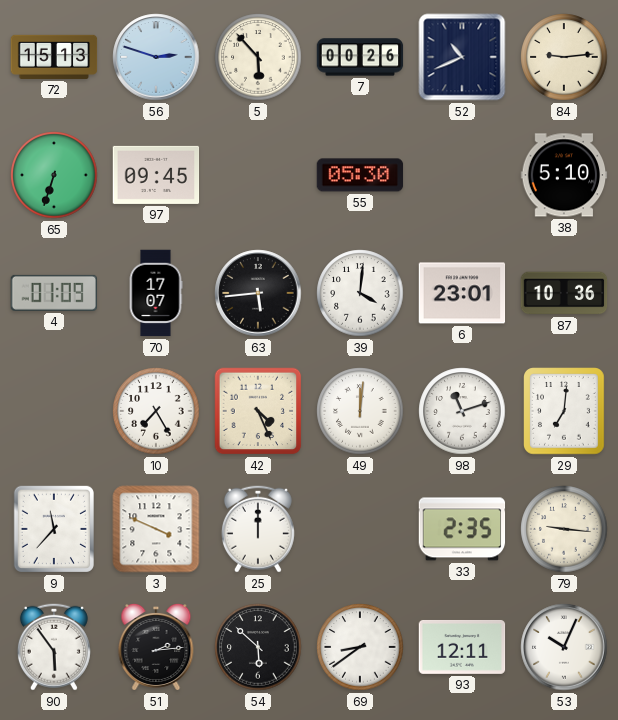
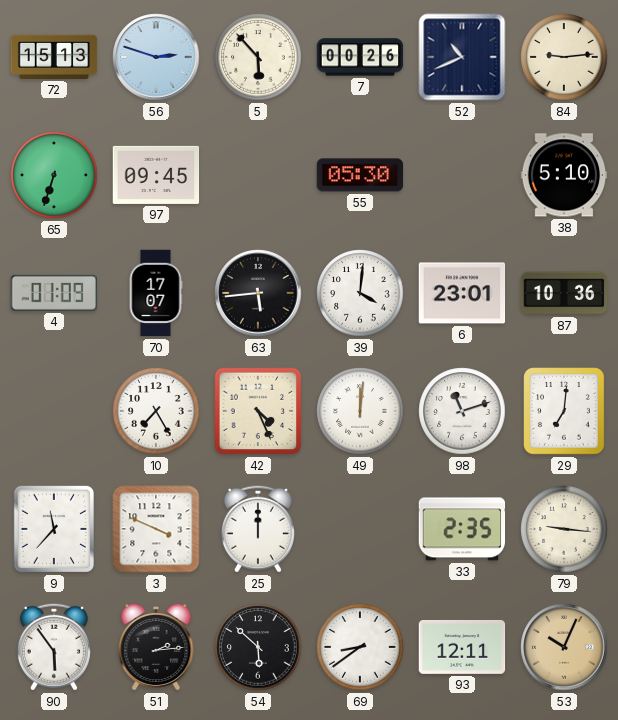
53 dial: white -> champagne (564, 647)
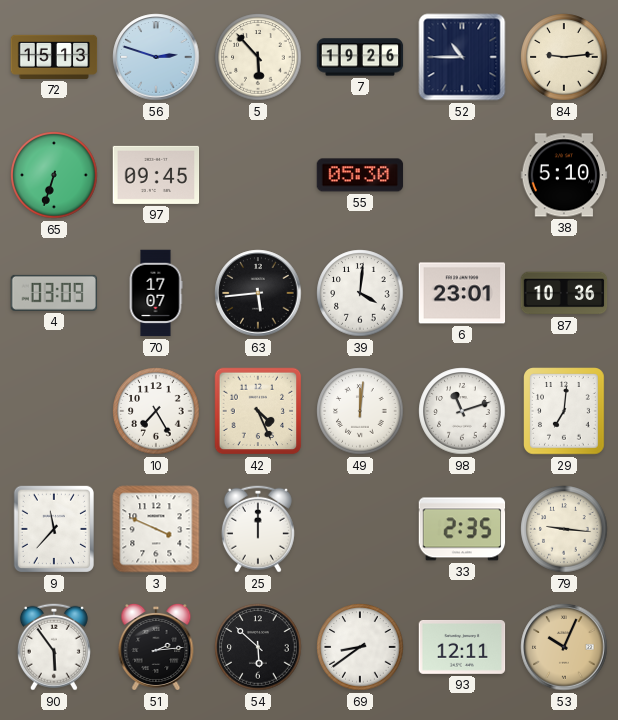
7: 00:26 -> 19:26 (360, 57)
52: 10:41 -> 10:45 (462, 57)
4: 01:09 -> 03:09 (53, 293)
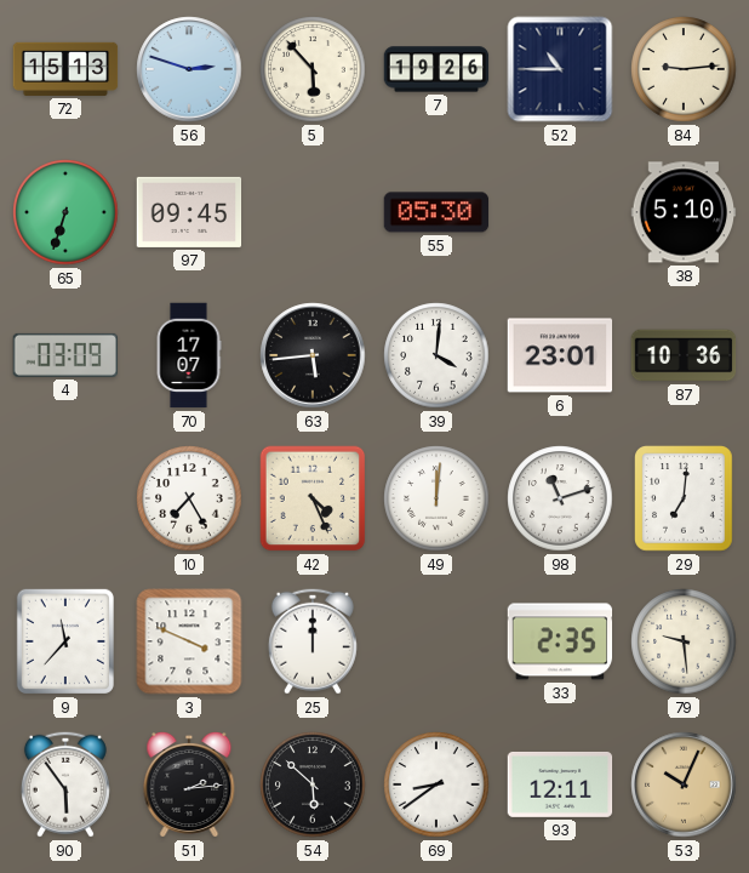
79: 9:16 -> 9:29 (684, 641)
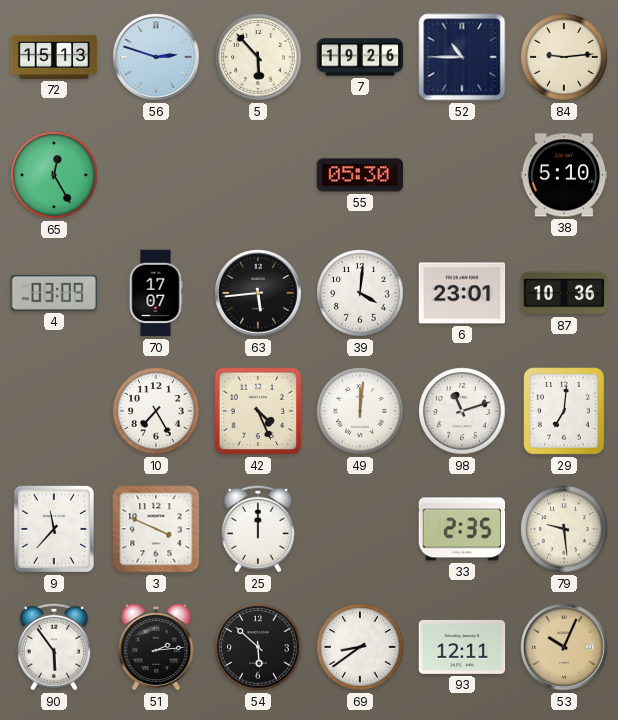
65: 6:33 -> 12:25 (54, 175)
97: 09:45 -> none (189, 212)
